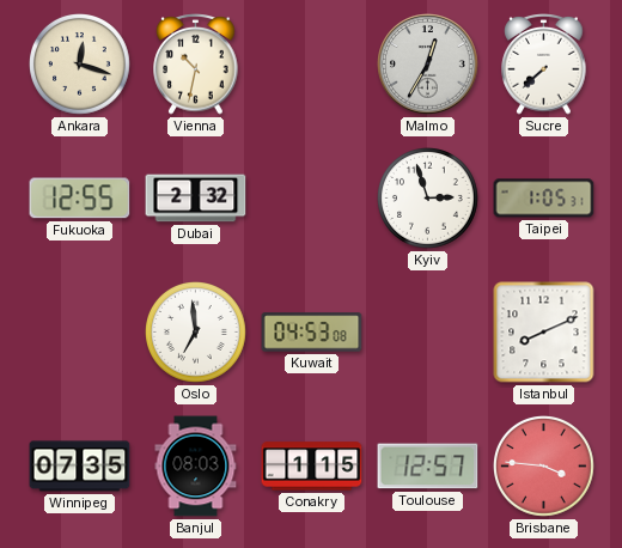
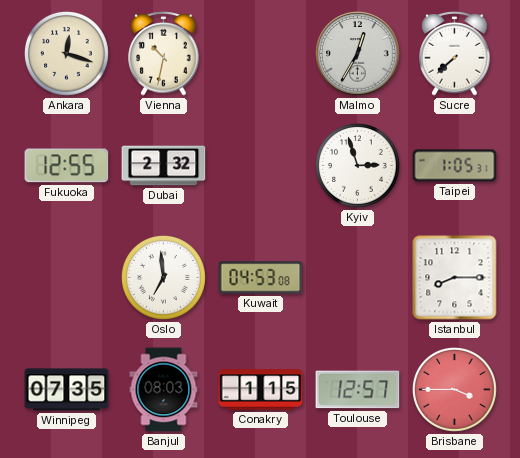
Istanbul: 8:11 -> 8:15 (455, 278)
Brisbane: 3:46 -> 3:45 (455, 390)
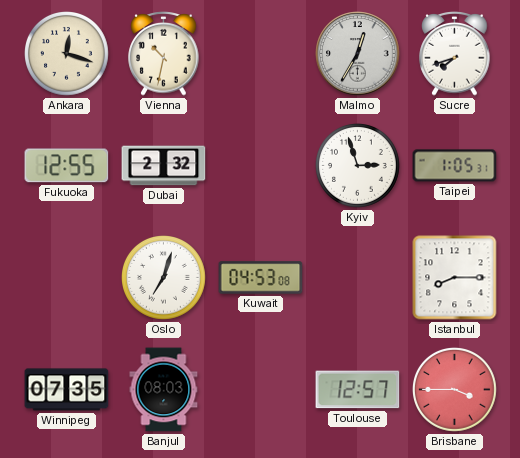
Sucre: 7:38 -> 7:42 (455, 54)
Oslo: 6:59 -> 7:03 (164, 278)
Conakry: 1:15 -> none (261, 390)
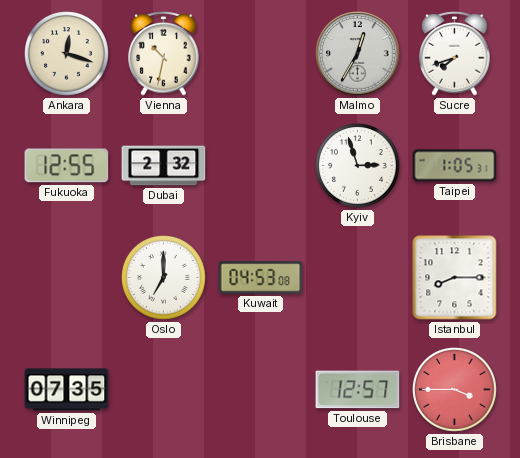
Oslo: 7:03 -> 7:00 (164, 278)
Banjul: 08:03 -> none (164, 390)
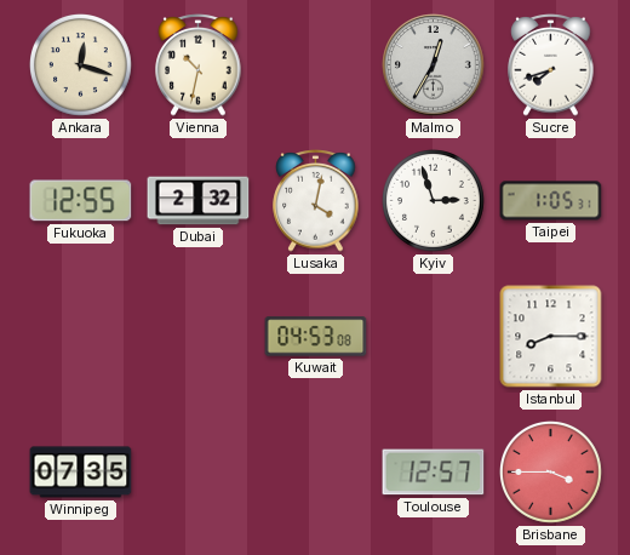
Lusaka: none -> 4:02 (316, 201)
Oslo: 7:00 -> none (164, 278)
